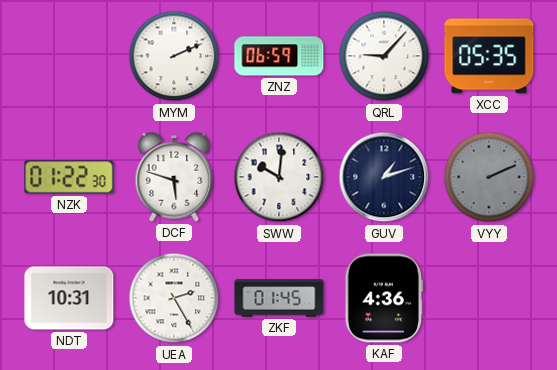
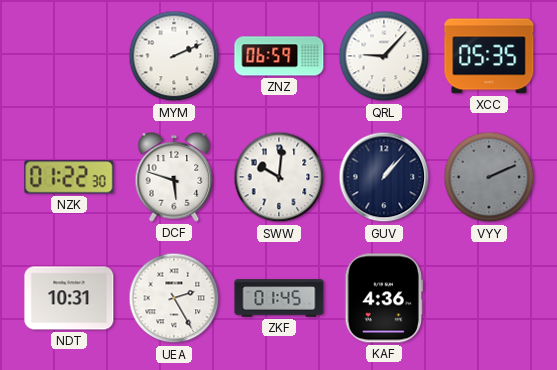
GUV: 1:12 -> 1:07 (384, 177)
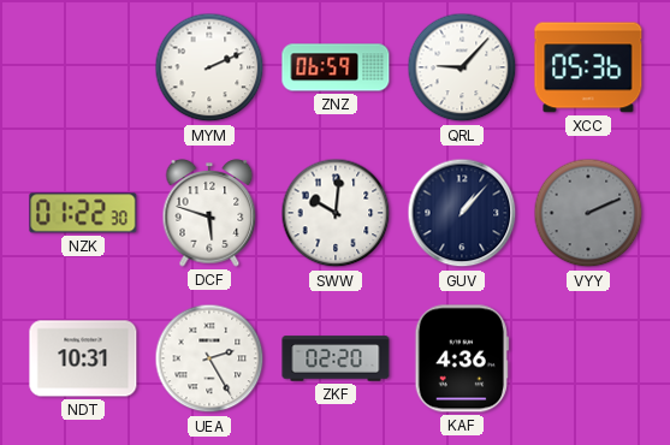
XCC: 05:35 -> 05:36 (588, 67)
ZKF: 01:45 -> 02:20 (336, 358)
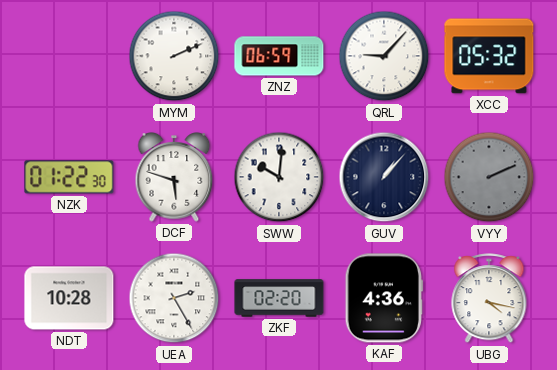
XCC: 05:36 -> 05:32 (489, 56)
NDT: 10:31 -> 10:28 (69, 298)
UBG: none -> 4:17 (489, 299)
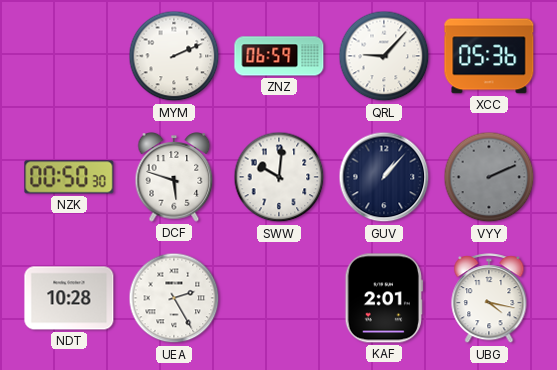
XCC: 05:32 -> 05:36 (489, 56)
NZK: 01:22 -> 00:50 (69, 177)
ZKF: 02:20 -> none (279, 298)
KAF: 4:36 -> 2:01 (384, 298)
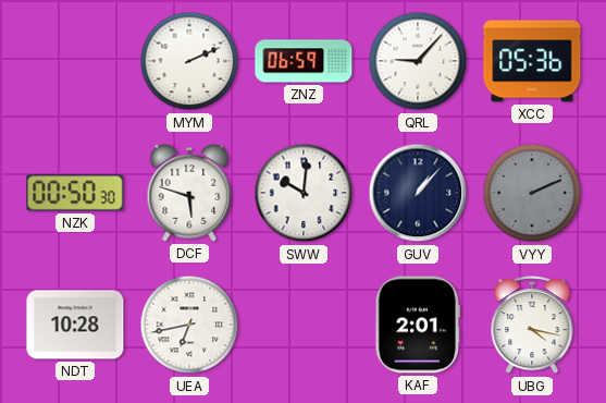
UEA: 2:25 -> 6:43 (189, 325)
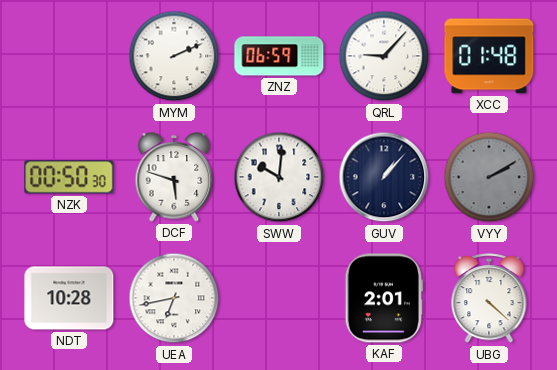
XCC: 05:36 -> 01:48 (489, 56)
VYY: 2:11 -> 2:10 (489, 177)
UBG: 4:17 -> 4:22 (489, 299)
